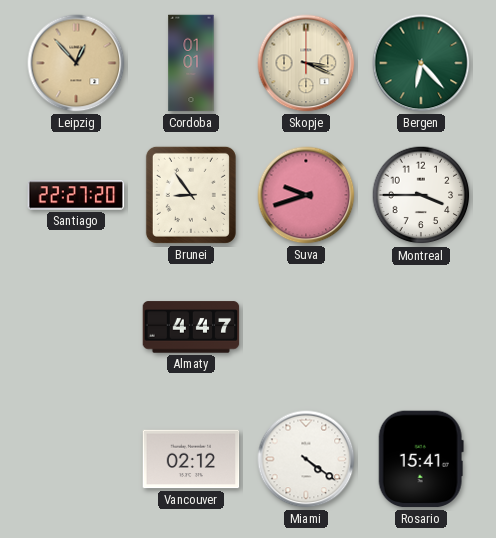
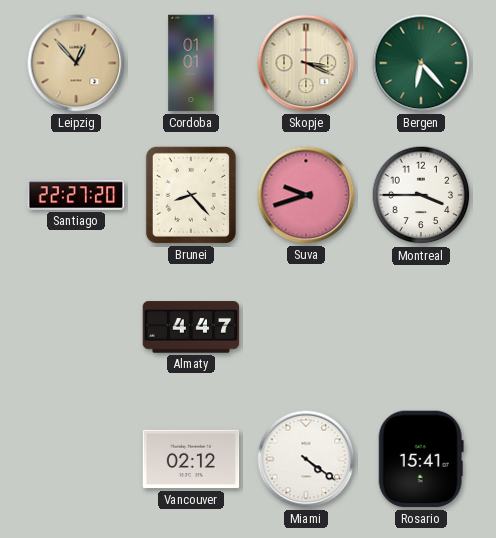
Brunei: 8:54 -> 8:23 (191, 195)
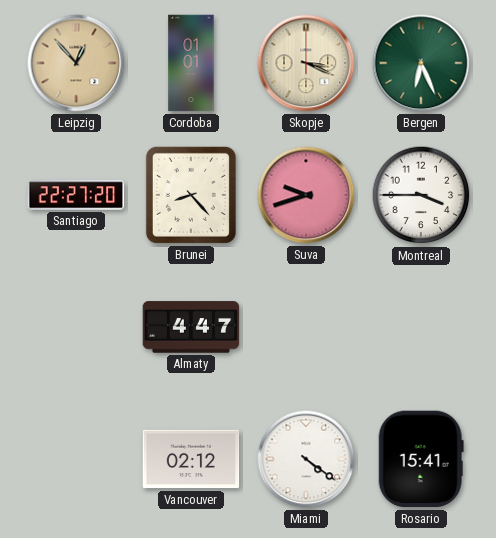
Bergen: 6:23 -> 6:26 (421, 63)
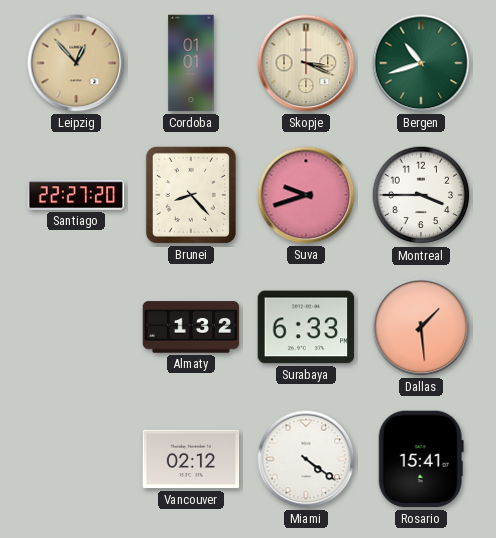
Bergen: 6:26 -> 10:42 (421, 63)
Almaty: 4:47 -> 1:32 (191, 327)
Surabaya: none -> 6:33 (306, 327)
Dallas: none -> 1:29 (421, 327)
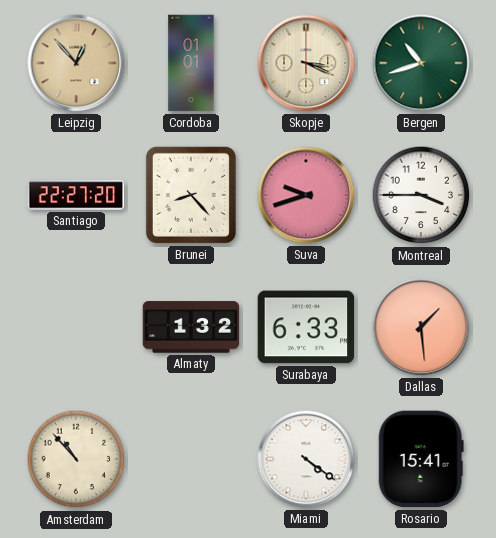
Amsterdam: none -> 10:53 (76, 459)
Vancouver: 02:12 -> none (191, 459)
